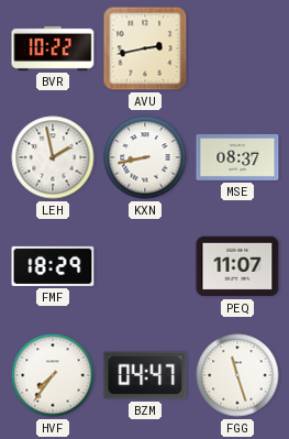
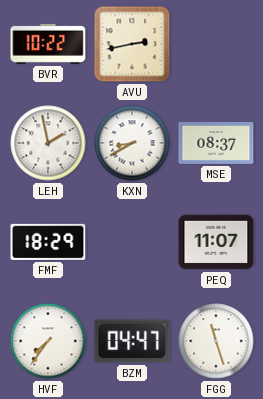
KXN: 8:43 -> 8:40 (132, 143)
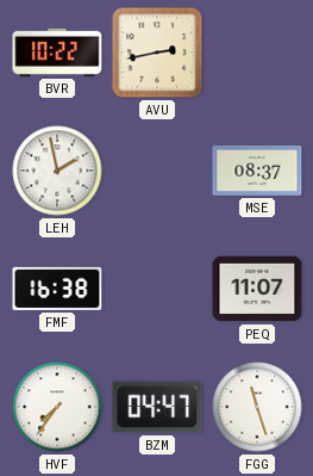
KXN: 8:40 -> none (132, 143)
FMF: 18:29 -> 16:38 (57, 289)
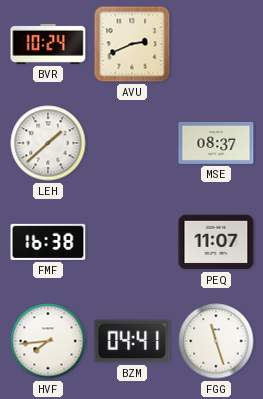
BVR: 10:22 -> 10:24 (48, 44)
AVU: 2:43 -> 2:41 (132, 44)
LEH: 1:58 -> 1:38 (48, 143)
HVF: 7:36 -> 7:44 (48, 341)
BZM: 04:47 -> 04:41 (132, 341)
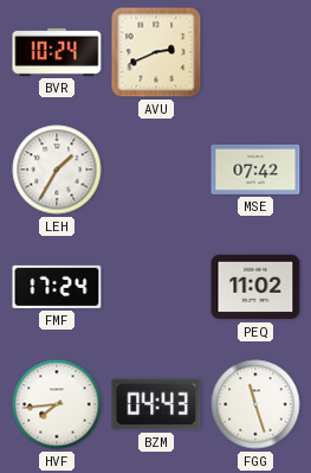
LEH: 1:38 -> 1:35 (57, 170)
MSE: 08:37 -> 07:42 (255, 170)
FMF: 16:38 -> 17:24 (57, 287)
PEQ: 11:07 -> 11:02 (255, 287)
BZM: 04:41 -> 04:43 (156, 404)
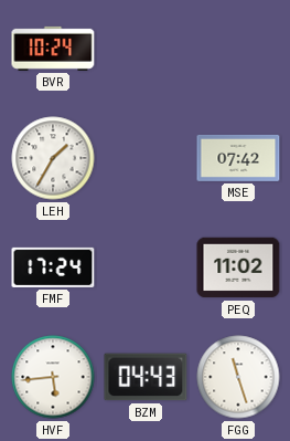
AVU: 2:41 -> none (156, 52)
HVF: 7:44 -> 5:44 (53, 377)
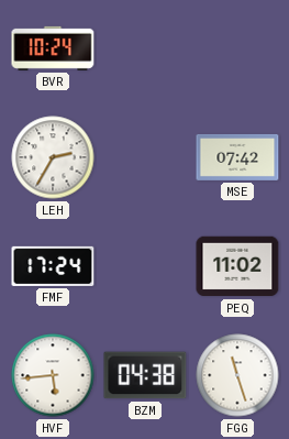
LEH: 1:35 -> 2:35 (53, 157)
BZM: 04:43 -> 04:38 (145, 375)
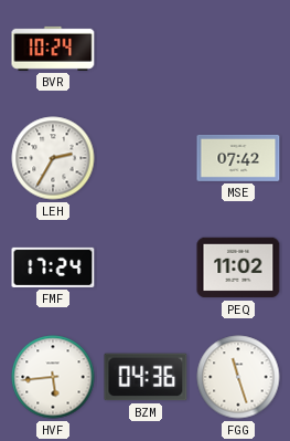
BZM: 04:38 -> 04:36 (146, 377)
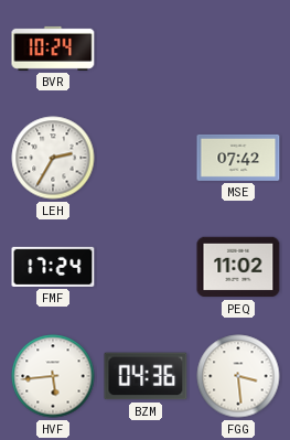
FGG: 11:27 -> 3:29 (238, 376)
